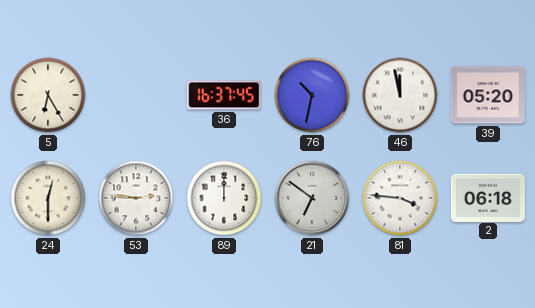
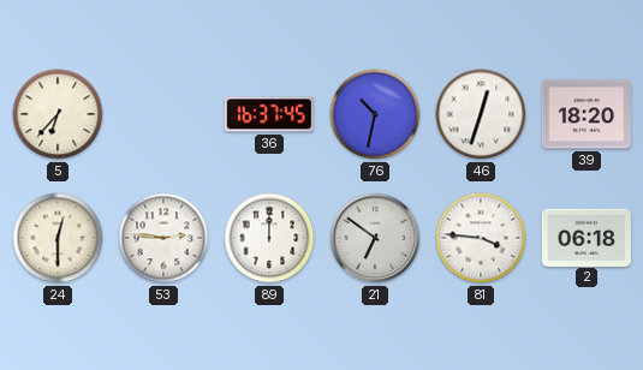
5: 6:25 -> 6:37 (58, 114)
46: 11:58 -> 12:33 (481, 114)
39: 05:20 -> 18:20 (587, 114)
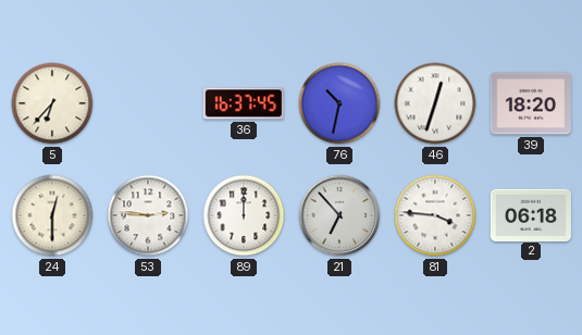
21: 6:51 -> 6:53 (339, 215)
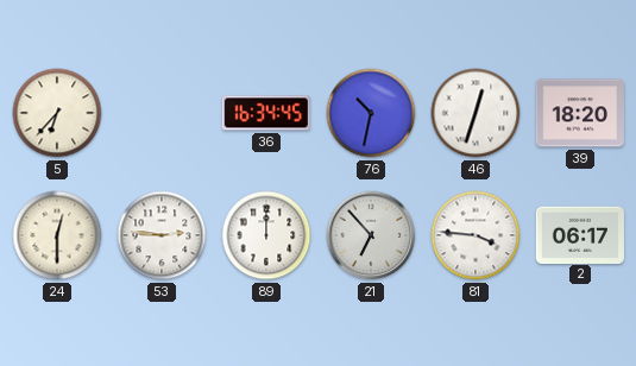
36: 16:37 -> 16:34 (266, 113)
2: 06:18 -> 06:17 (580, 234)
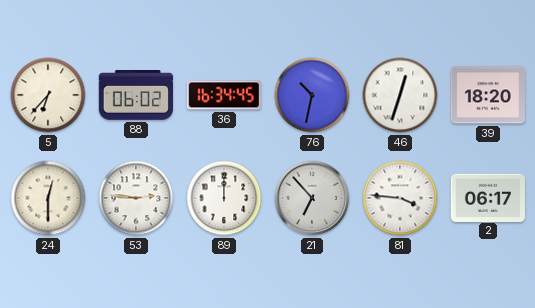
88: none -> 06:02 (136, 96)
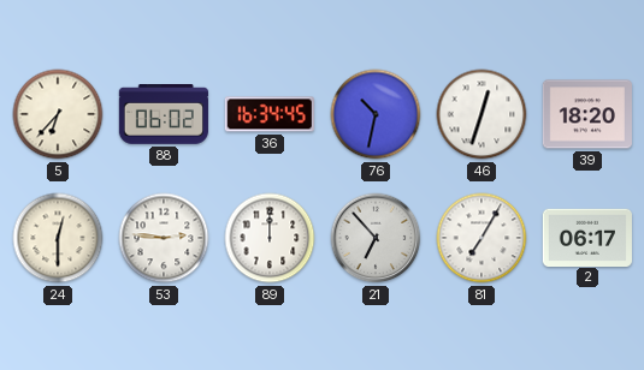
81: 3:46 -> 7:05 (481, 238)
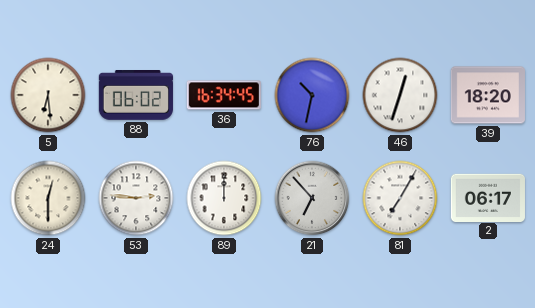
5: 6:37 -> 6:29 (48, 95)
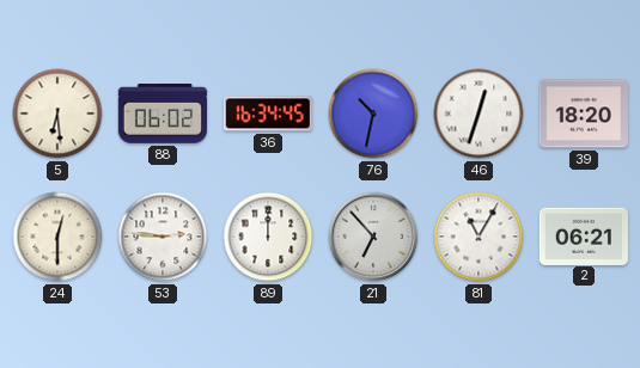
81: 7:05 -> 11:05 (479, 237)
2: 06:17 -> 06:21 (584, 235)
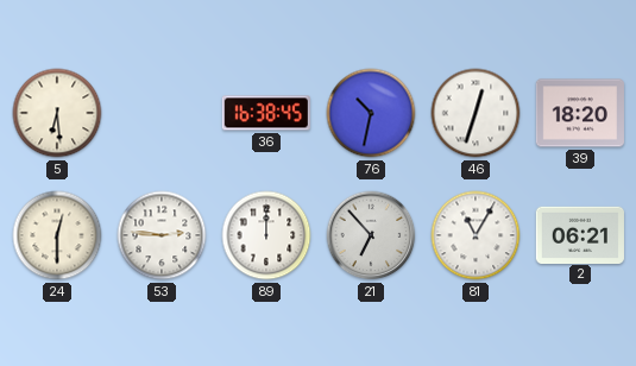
88: 06:02 -> none (163, 115)
36: 16:34 -> 16:38 (266, 113)
